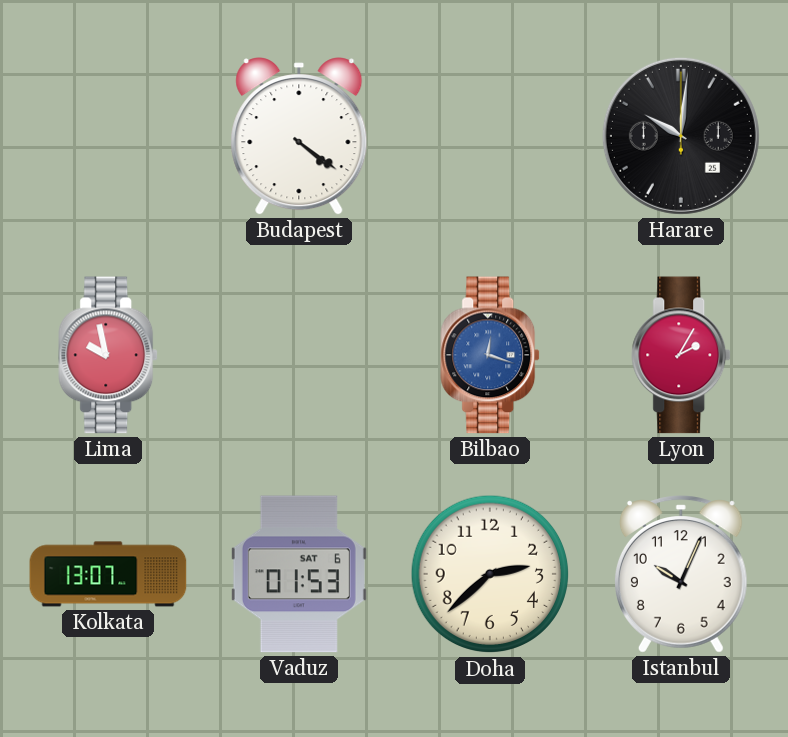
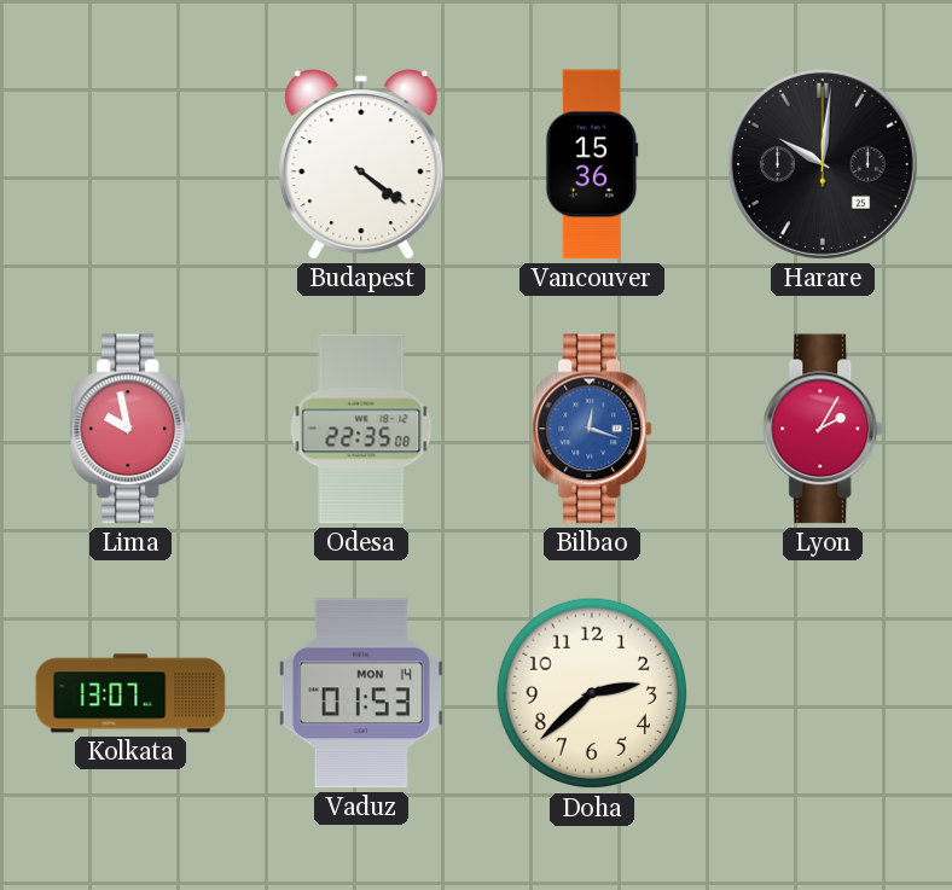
Vancouver: none -> 15:36 (592, 164)
Odesa: none -> 22:35 (361, 429)
Vaduz date: SAT 6 -> MON 14 (361, 693)
Istanbul: 10:04 -> none (681, 574)
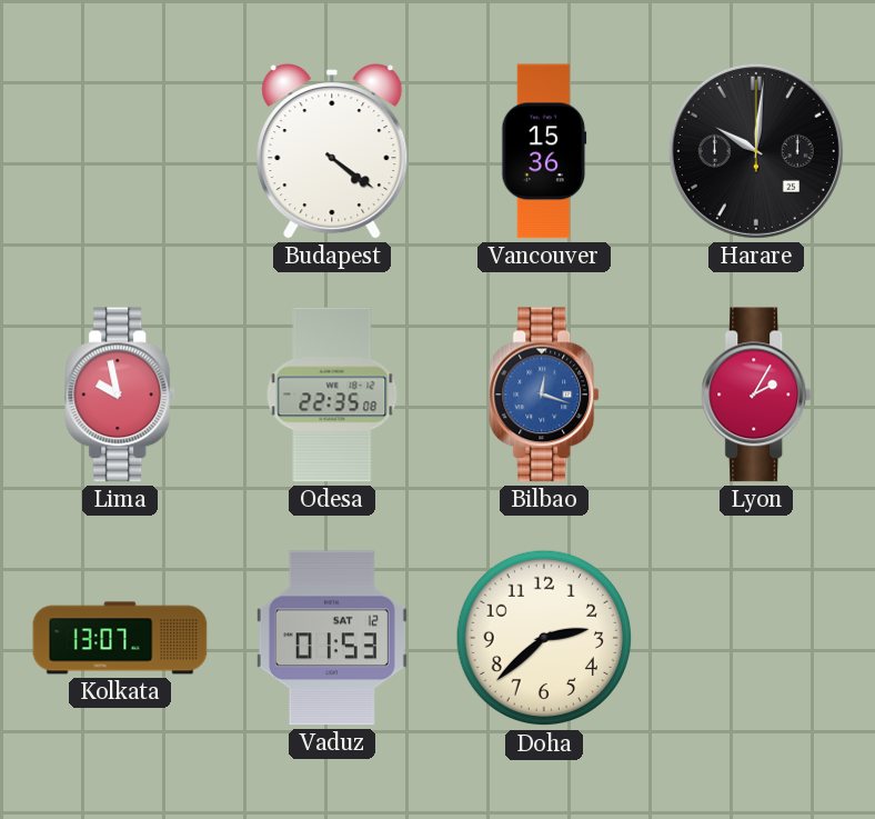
Vaduz date: MON 14 -> SAT 12 (332, 638)
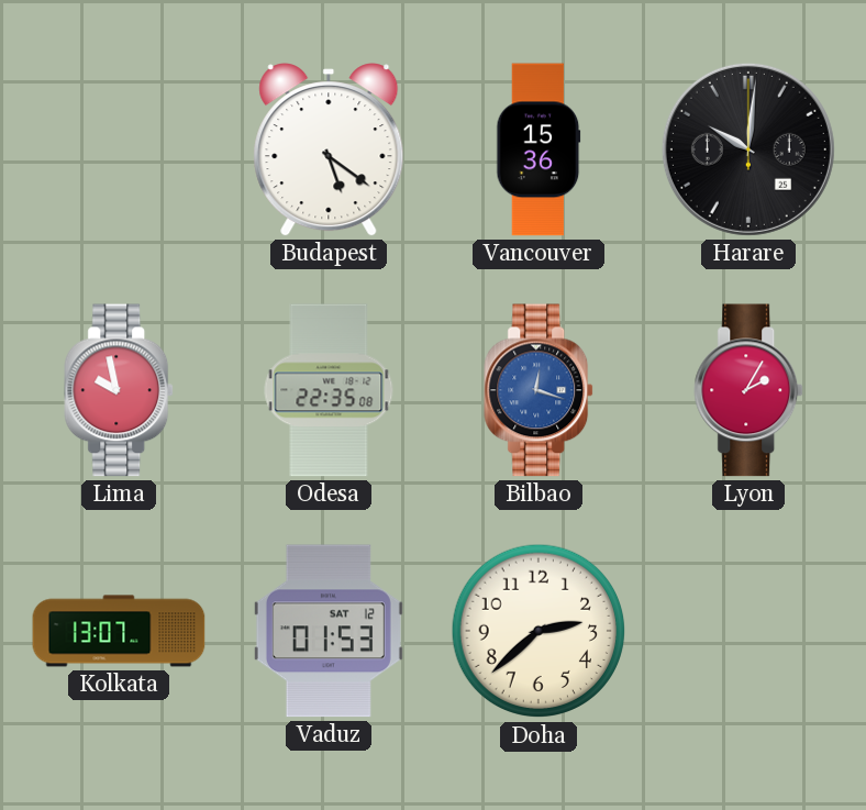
Budapest: 4:21 -> 5:21 (329, 149)
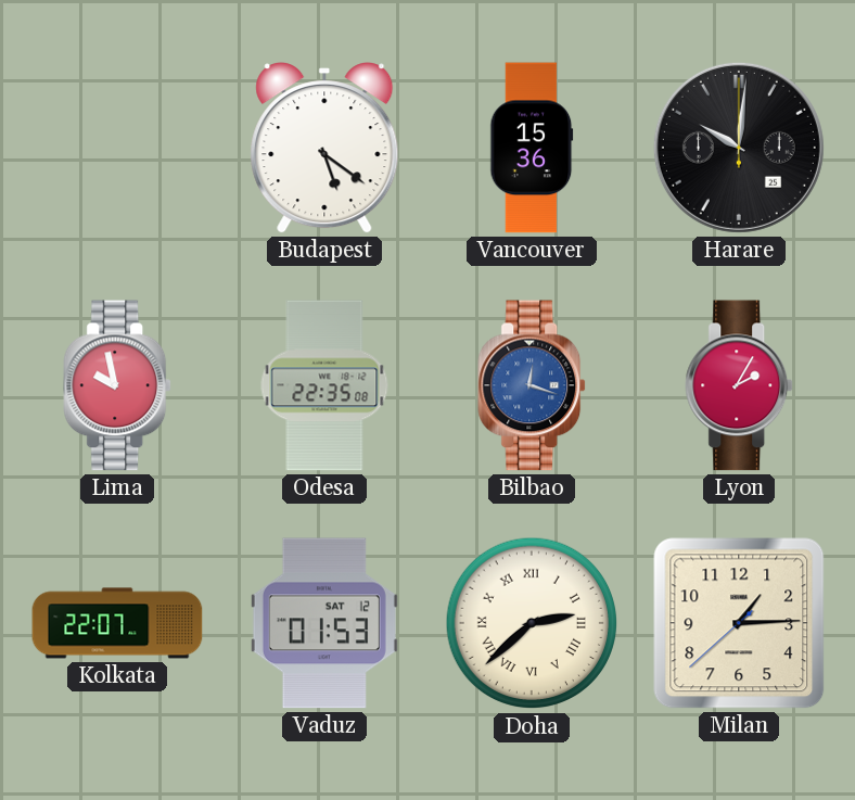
Kolkata: 13:07 -> 22:07 (117, 623)
Doha numerals: Arabic -> Roman (532, 623)
Milan: none -> 1:14 (739, 623)
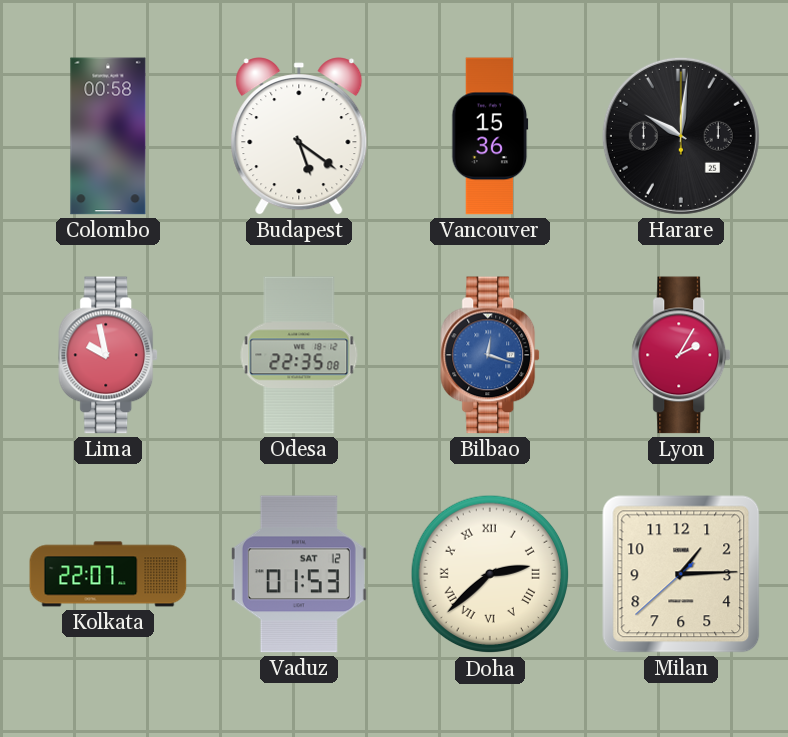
Colombo: none -> 00:58 (108, 136)
